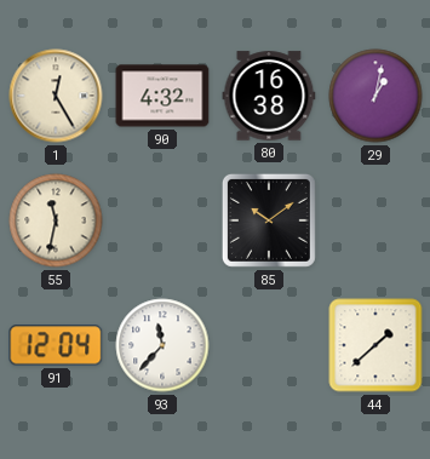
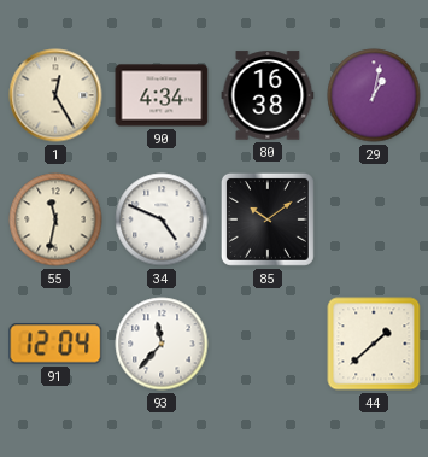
90: 4:32 -> 4:34 (162, 95)
34: none -> 4:49 (162, 219)
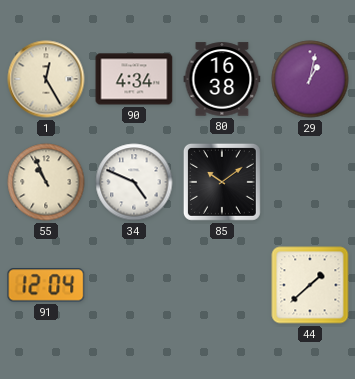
55: 11:32 -> 10:56 (46, 182)
93: 11:37 -> none (162, 344)
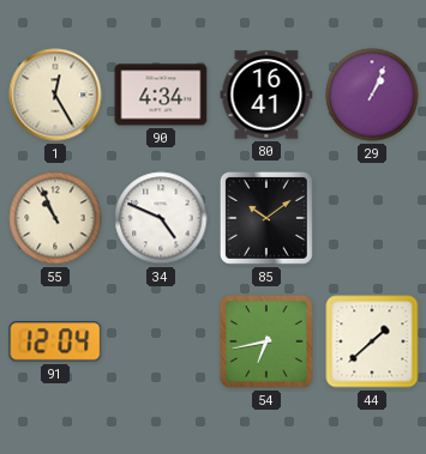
80: 16:38 -> 16:41 (266, 95)
29: 1:02 -> 1:04 (372, 95)
54: none -> 6:43 (268, 343)
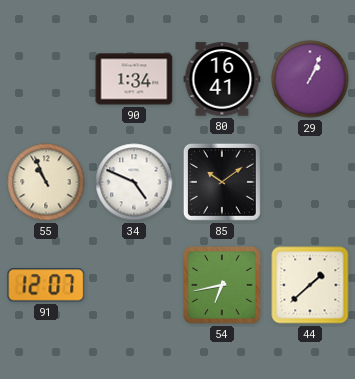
1: 12:25 -> none (55, 95)
90: 4:34 -> 1:34 (134, 79)
91: 12:04 -> 12:07 (46, 285)
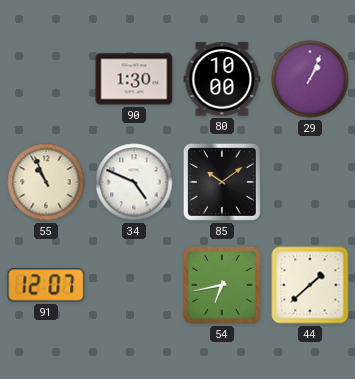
90: 1:34 -> 1:30 (134, 79)
80: 16:41 -> 10:00 (222, 79)
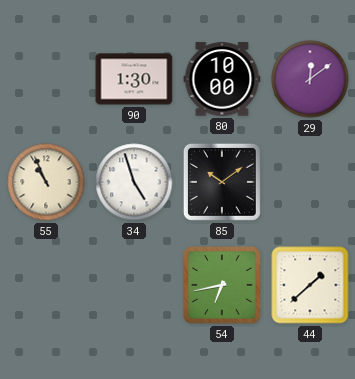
29: 1:04 -> 12:09 (310, 79)
34: 4:49 -> 4:57 (134, 182)
91: 12:07 -> none (46, 285)
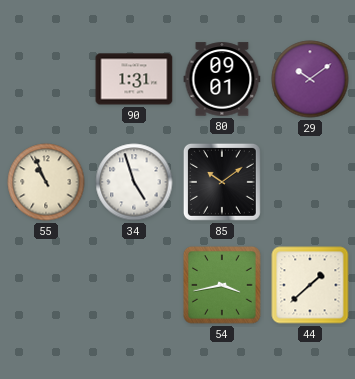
90: 1:30 -> 1:31 (134, 79)
80: 10:00 -> 09:01 (222, 79)
29: 12:09 -> 10:09 (310, 79)
54: 6:43 -> 3:43 (223, 286)
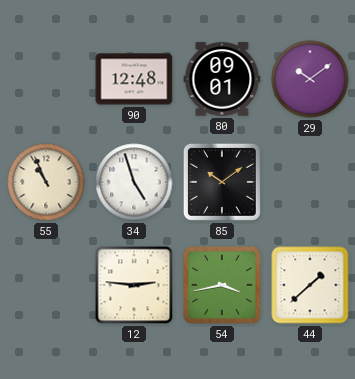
90: 1:31 -> 12:48 (134, 79)
12: none -> 2:46 (134, 285)
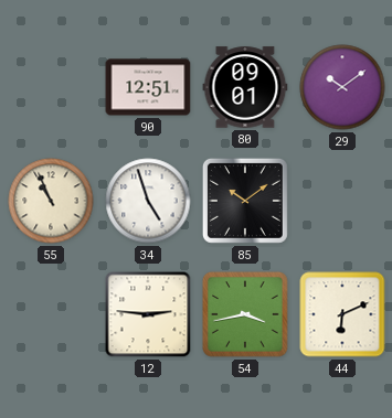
90: 12:48 -> 12:51 (148, 87)
44: 1:38 -> 6:11 (342, 314)
